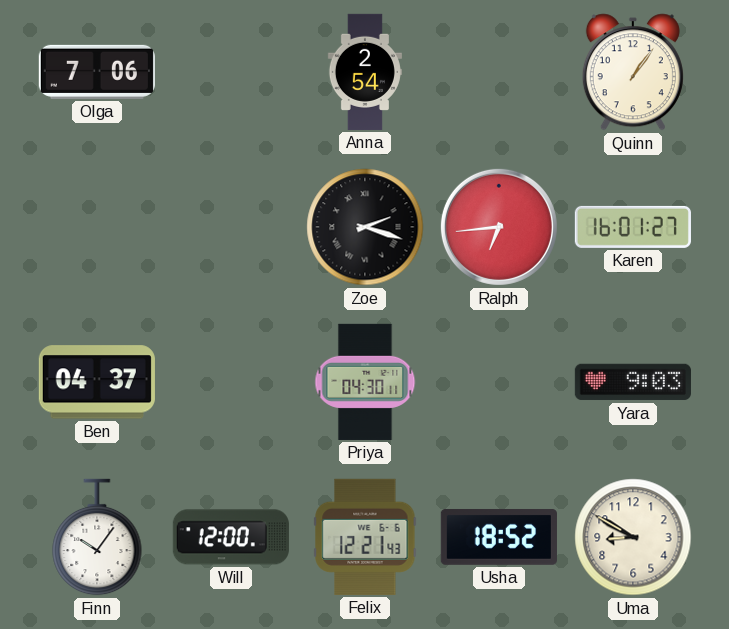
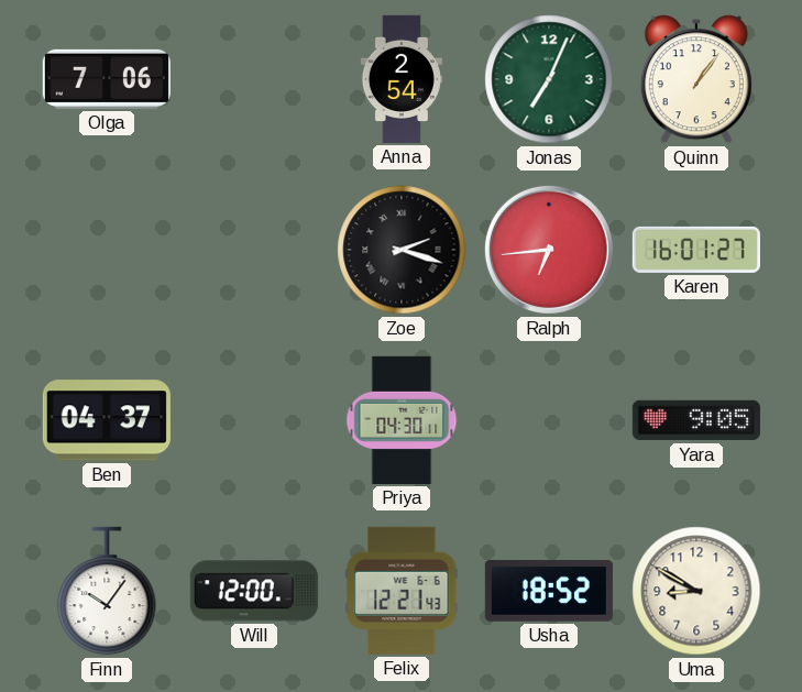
Jonas: none -> 7:04 (549, 79)
Yara: 9:03 -> 9:05 (696, 420)
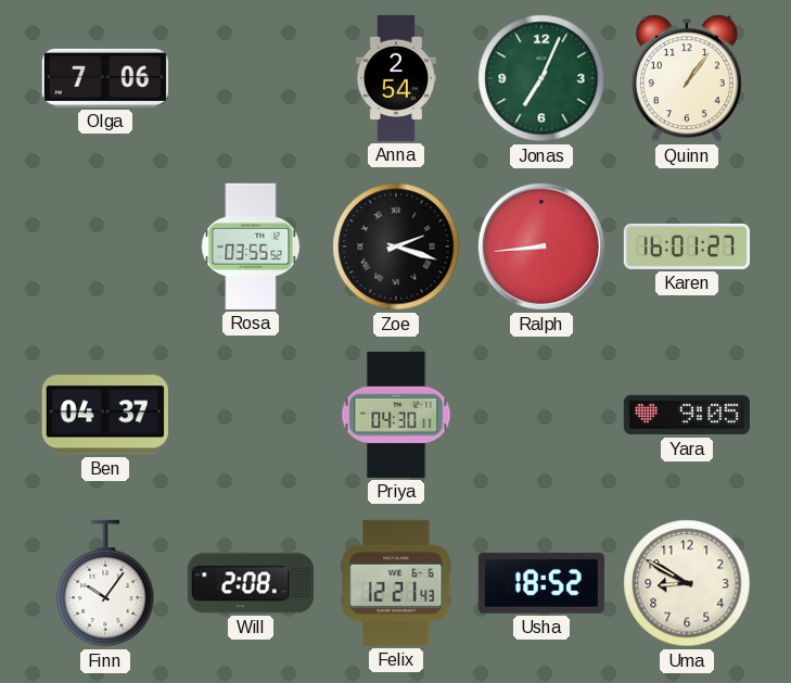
Rosa: none -> 03:55 (251, 246)
Ralph: 6:44 -> 8:44 (541, 246)
Will: 12:00 -> 2:08 (251, 583)
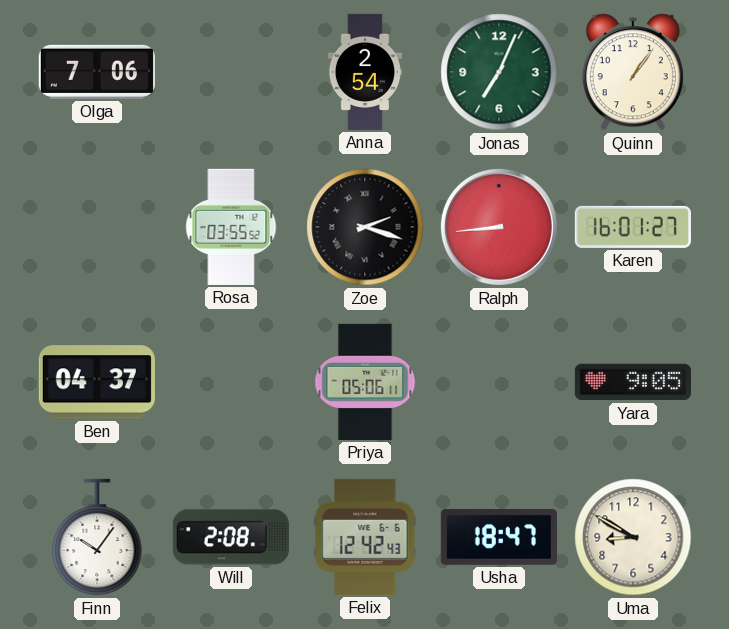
Priya: 04:30 -> 05:06 (365, 382)
Felix: 12:21 -> 12:42 (365, 537)
Usha: 18:52 -> 18:47 (499, 537)
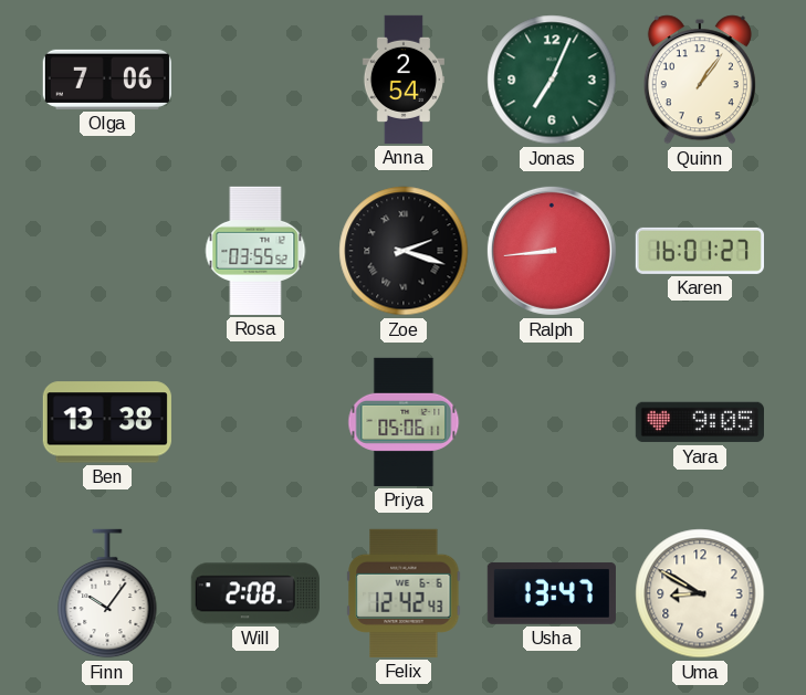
Ben: 04:37 -> 13:38 (107, 422)
Usha: 18:47 -> 13:47 (552, 593)
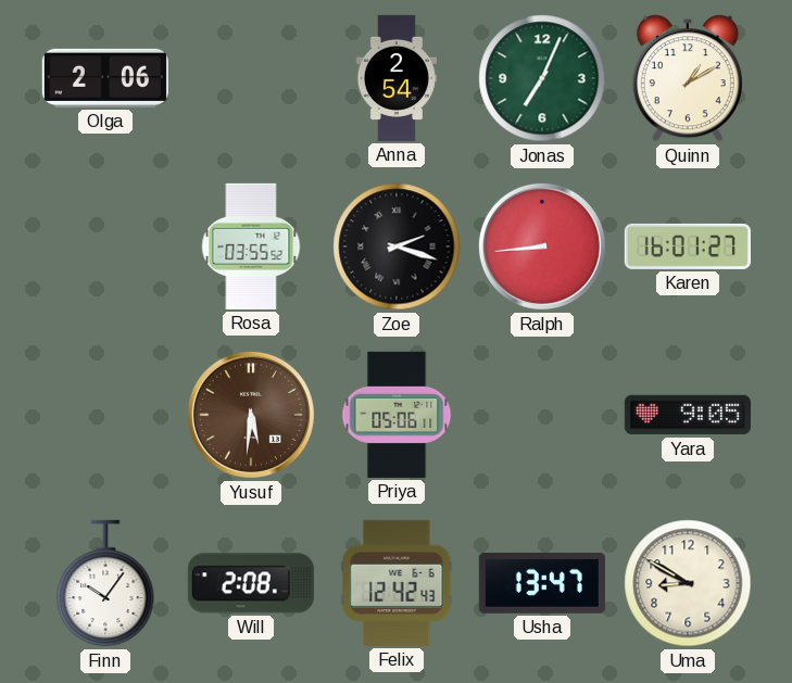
Olga: 7:06 -> 2:06 (105, 78)
Quinn: 1:06 -> 1:10 (688, 78)
Ben: 13:38 -> none (107, 422)
Yusuf: none -> 5:31 (251, 415)
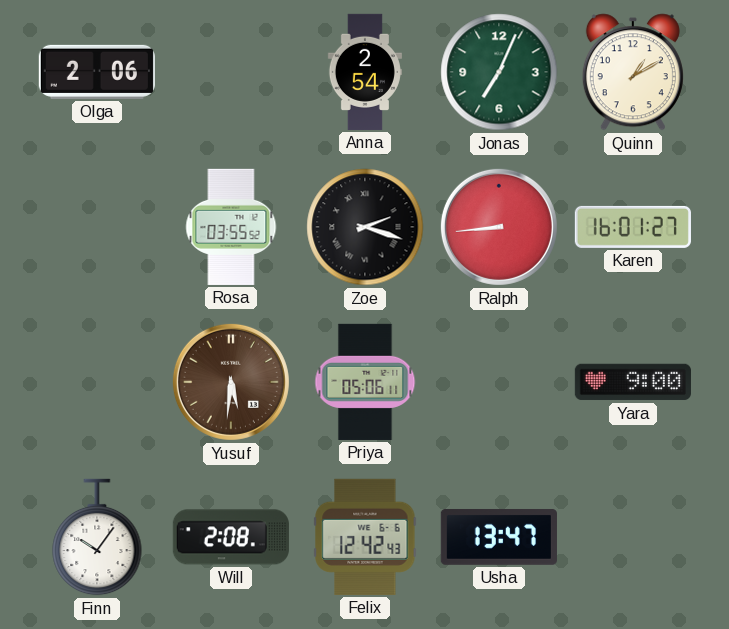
Yara: 9:05 -> 9:00 (633, 382)
Uma: 8:50 -> none (688, 583)
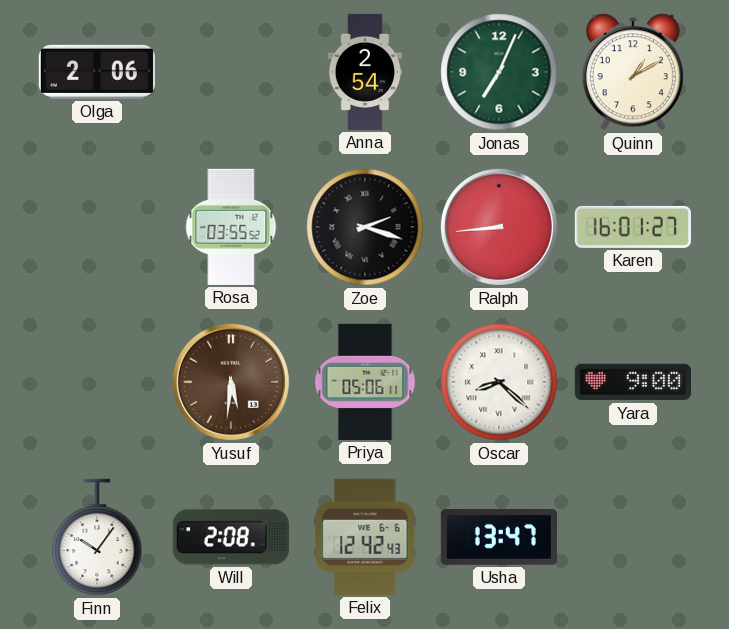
Oscar: none -> 8:22 (499, 382)
